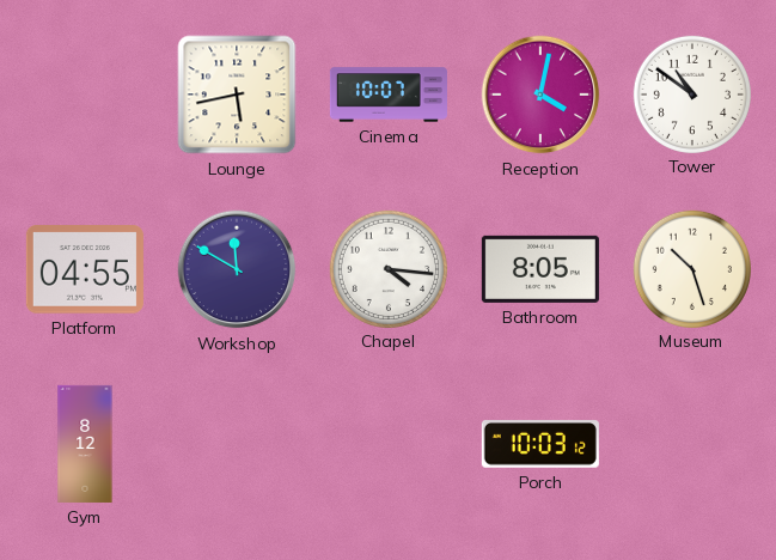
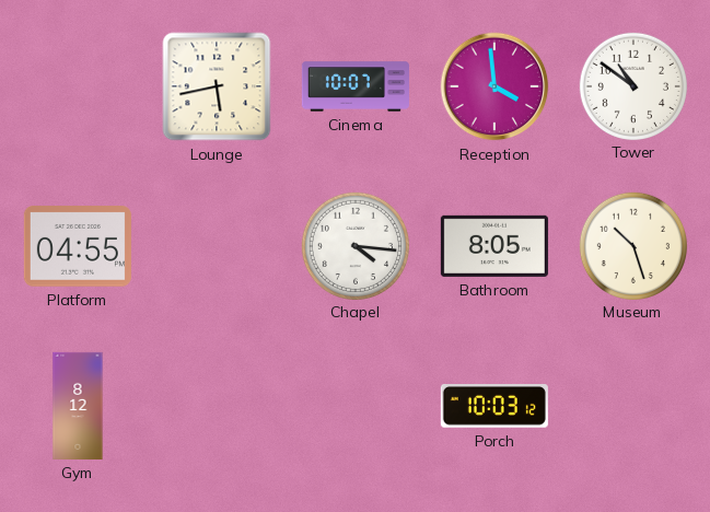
Reception: 4:02 -> 3:59 (494, 86)
Workshop: 11:50 -> none (237, 269)
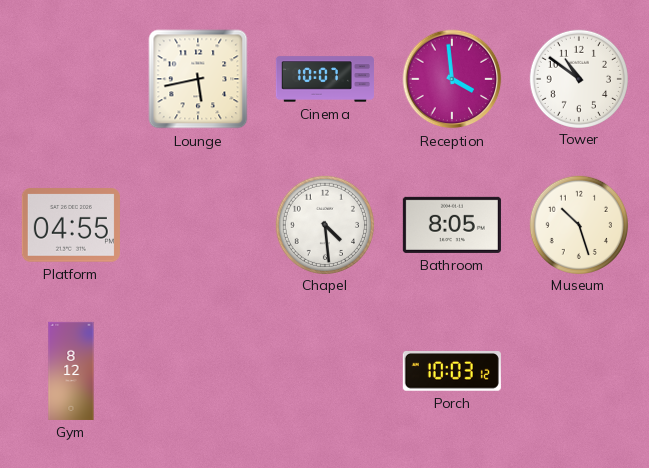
Chapel: 4:16 -> 4:29 (324, 224)
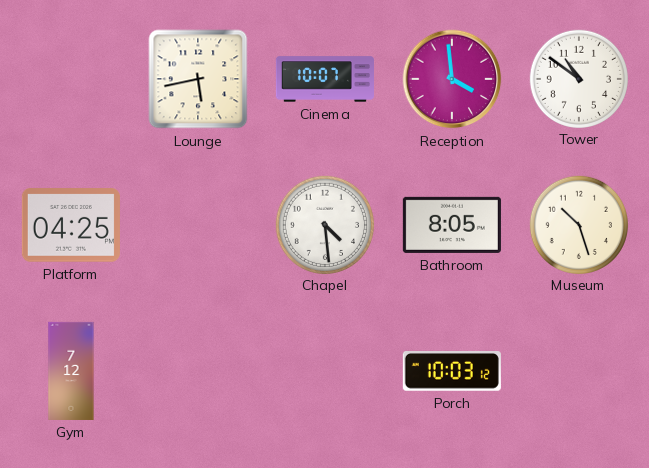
Platform: 04:55 -> 04:25 (71, 225)
Gym: 8:12 -> 7:12 (71, 371)
